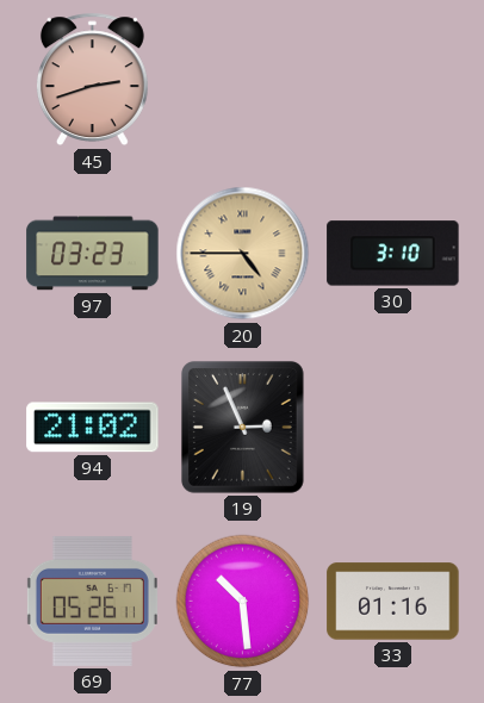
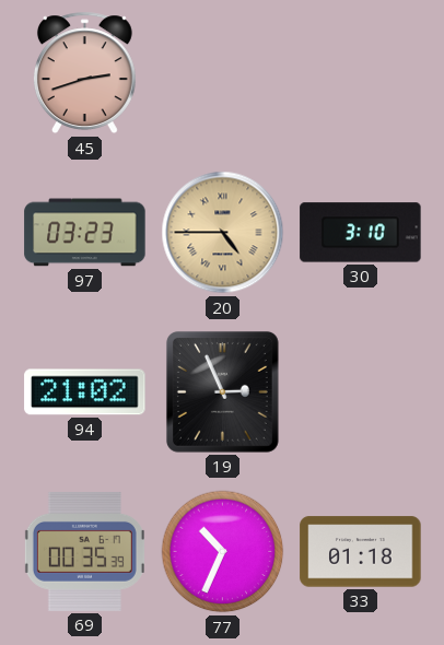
69: 05:26 -> 00:35 (84, 551)
77: 10:29 -> 10:34 (223, 552)
33: 01:16 -> 01:18 (361, 552)
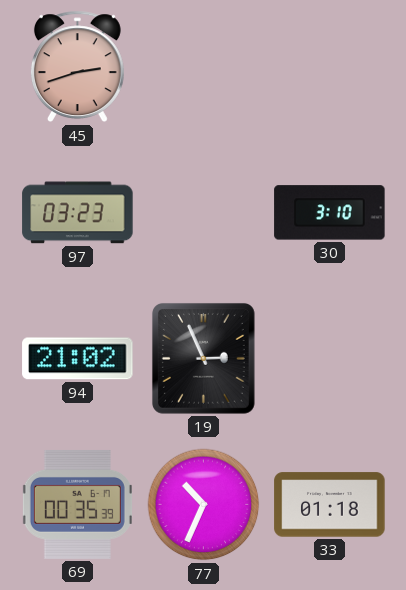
20: 4:45 -> none (223, 233)
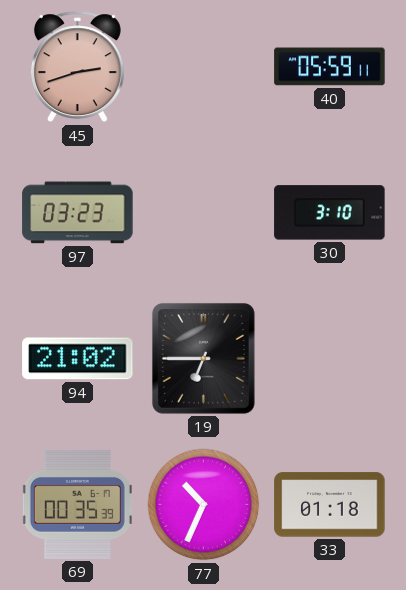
40: none -> 05:59 (330, 67)
19: 2:56 -> 6:45 (203, 358)
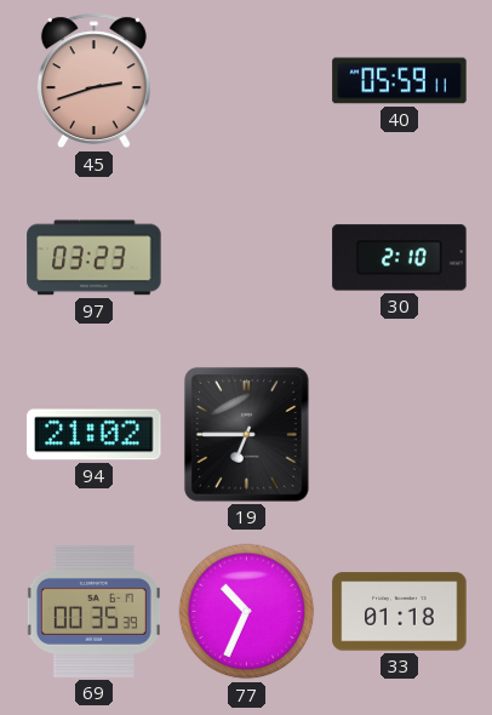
30: 3:10 -> 2:10 (400, 258)
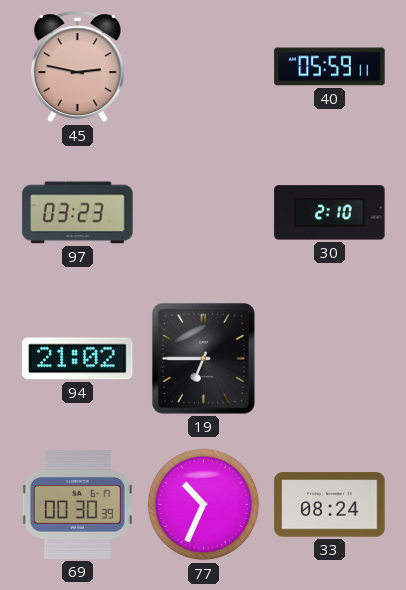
45: 2:42 -> 2:47 (77, 67)
69: 00:35 -> 00:30 (77, 504)
33: 01:18 -> 08:24 (330, 505)
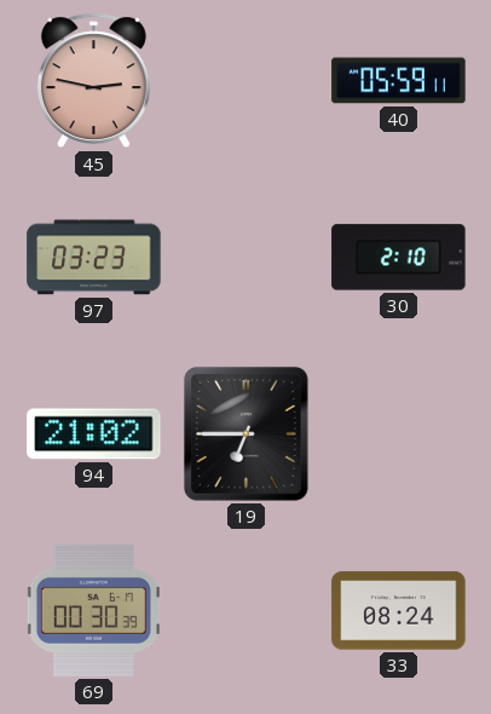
77: 10:34 -> none (204, 505)
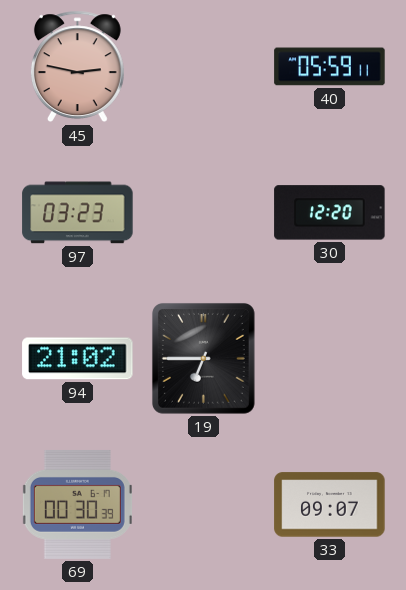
30: 2:10 -> 12:20 (330, 213)
33: 08:24 -> 09:07 (330, 505)
